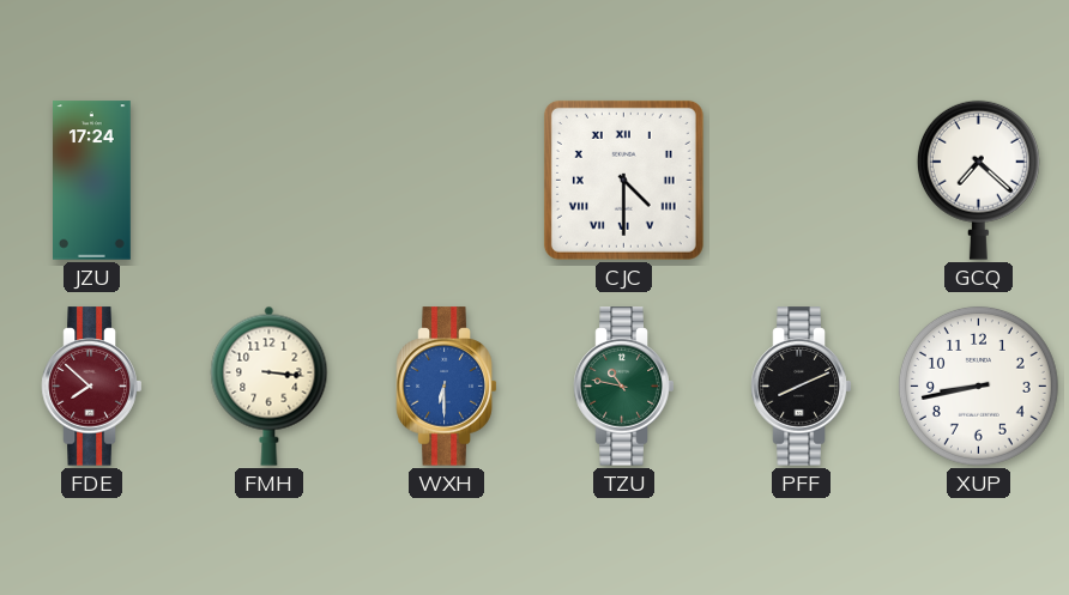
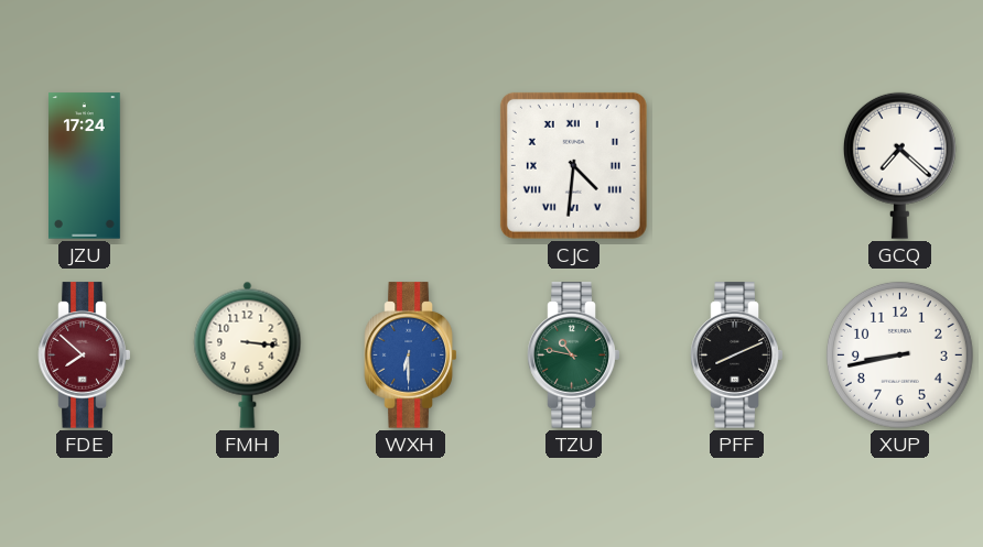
CJC: 4:30 -> 4:31 (573, 165)
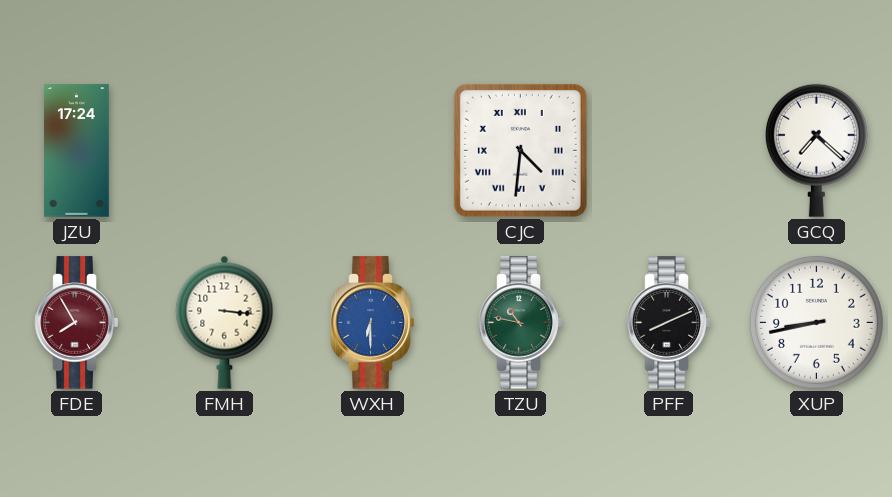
FDE: 7:52 -> 7:55 (77, 323)
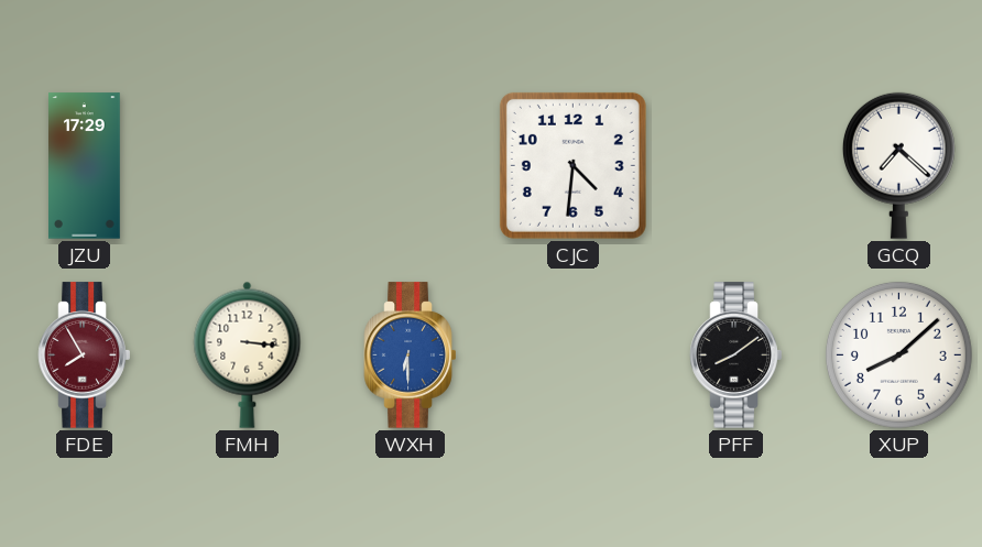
JZU: 17:24 -> 17:29 (85, 166)
CJC numerals: Roman -> Arabic (572, 165)
TZU: 10:47 -> none (521, 323)
PFF: 8:11 -> 8:09 (736, 355)
XUP: 8:43 -> 8:08 (898, 354)
